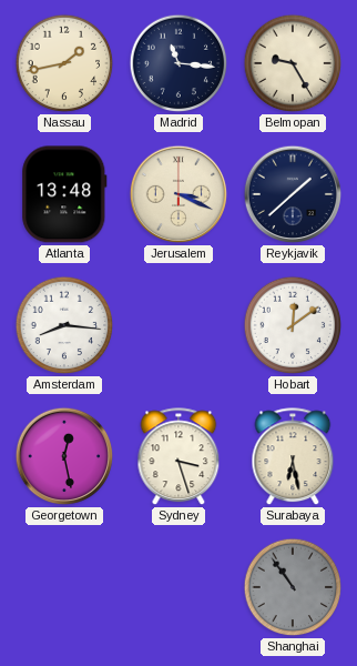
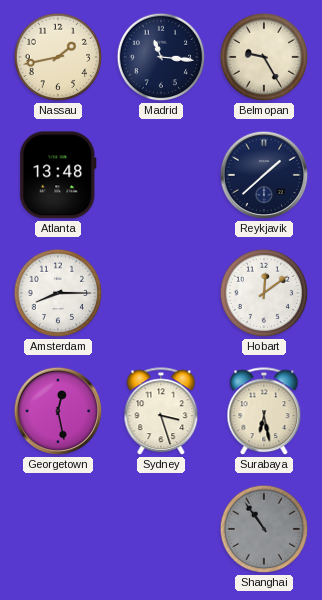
Jerusalem: 3:19 -> none (178, 194)
Amsterdam: 8:16 -> 8:15 (58, 293)
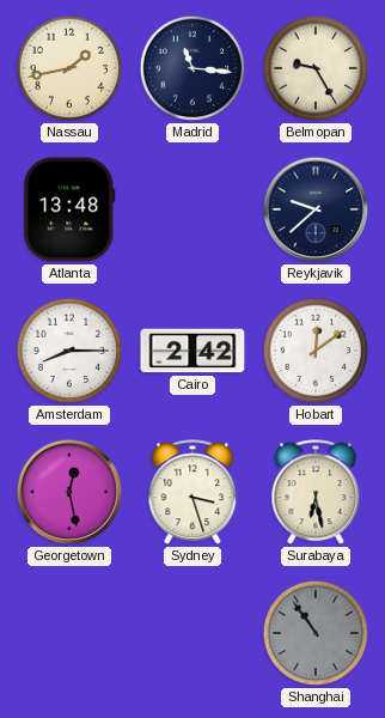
Reykjavik: 1:38 -> 9:38 (316, 209)
Cairo: none -> 2:42 (192, 351)
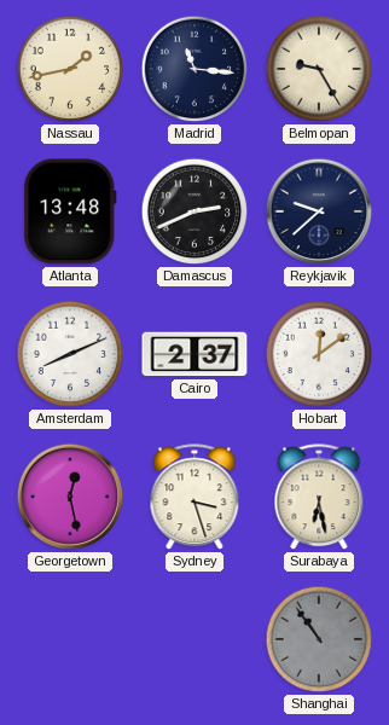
Damascus: none -> 2:41 (194, 211)
Amsterdam: 8:15 -> 8:11 (70, 354)
Cairo: 2:42 -> 2:37 (194, 354)
